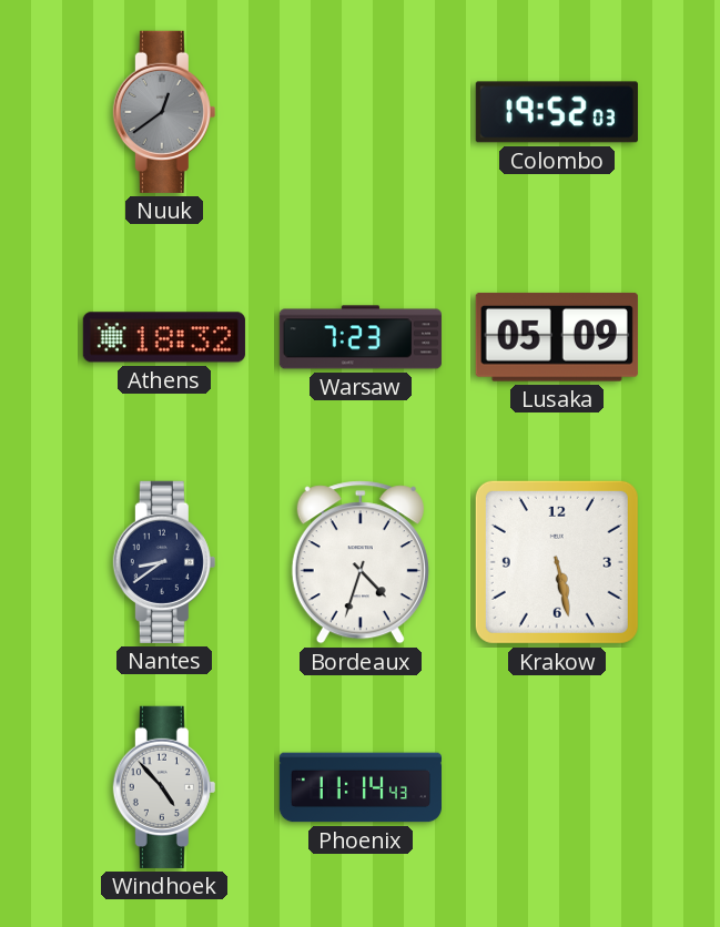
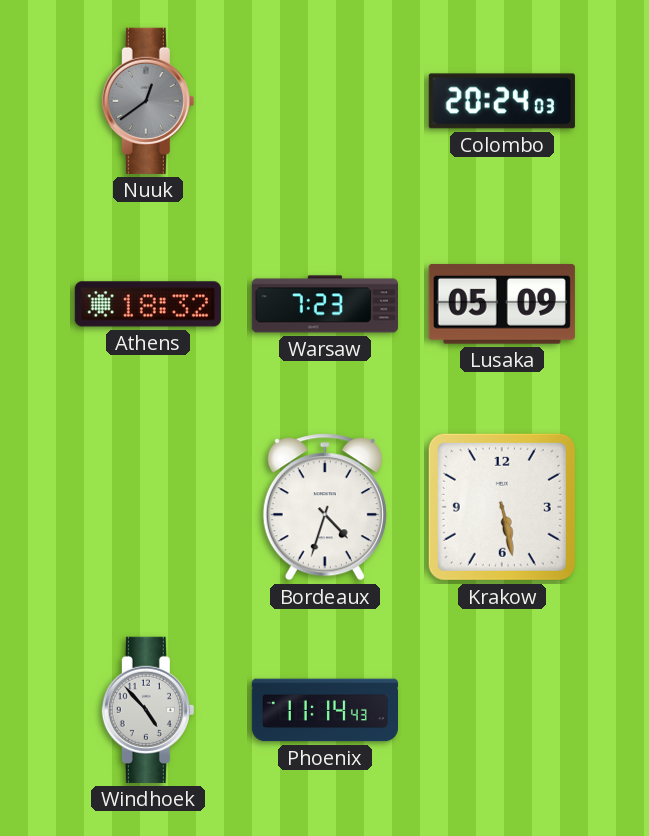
Colombo: 19:52 -> 20:24 (502, 101)
Nantes: 8:39 -> none (164, 562)
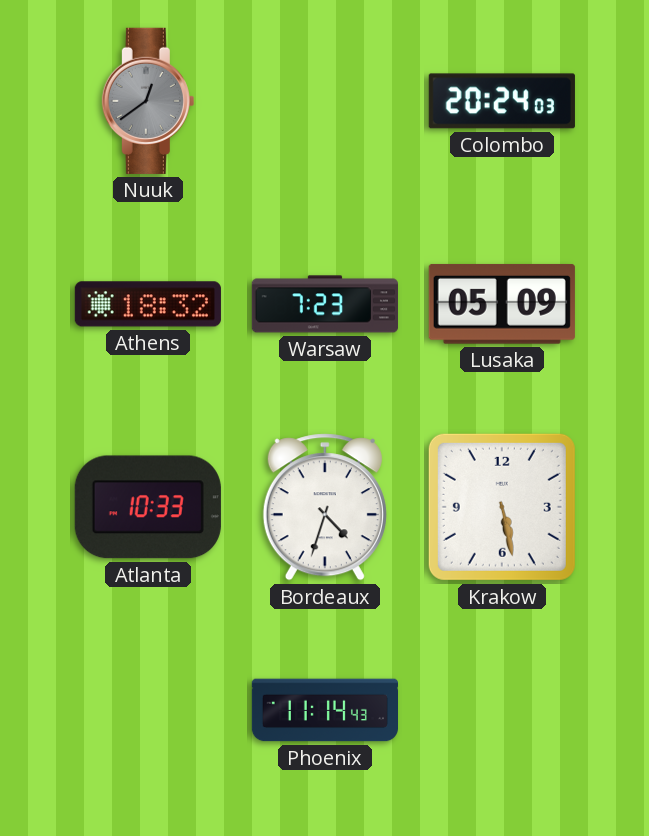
Atlanta: none -> 10:33 (148, 507)
Windhoek: 4:53 -> none (148, 710)
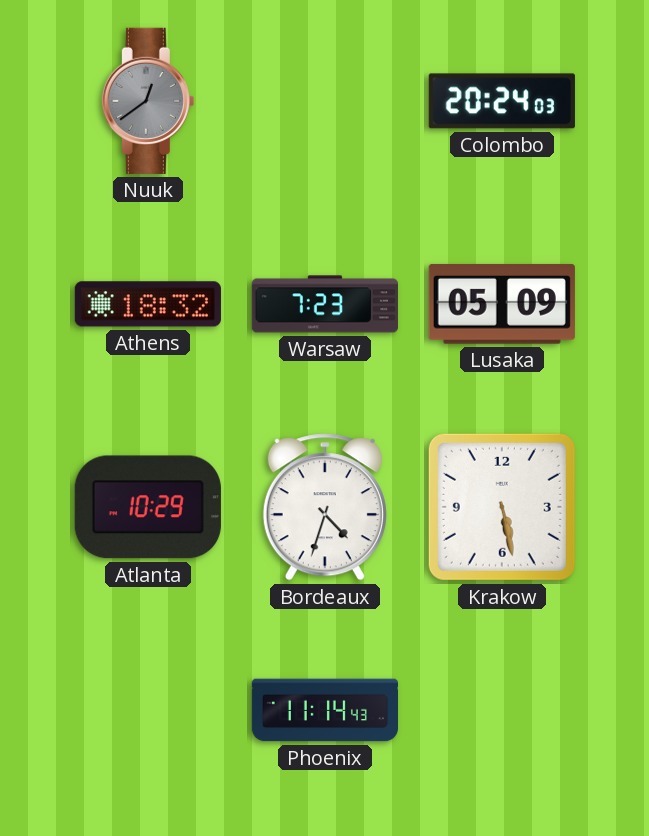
Atlanta: 10:33 -> 10:29 (148, 507)
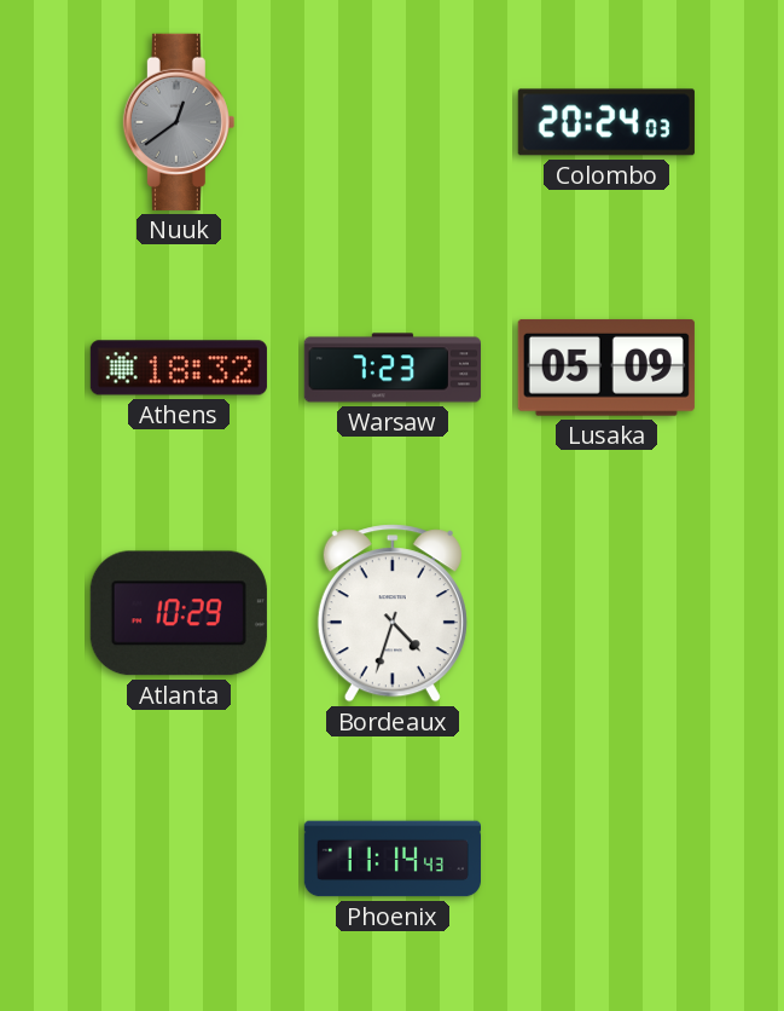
Krakow: 5:28 -> none (502, 507)
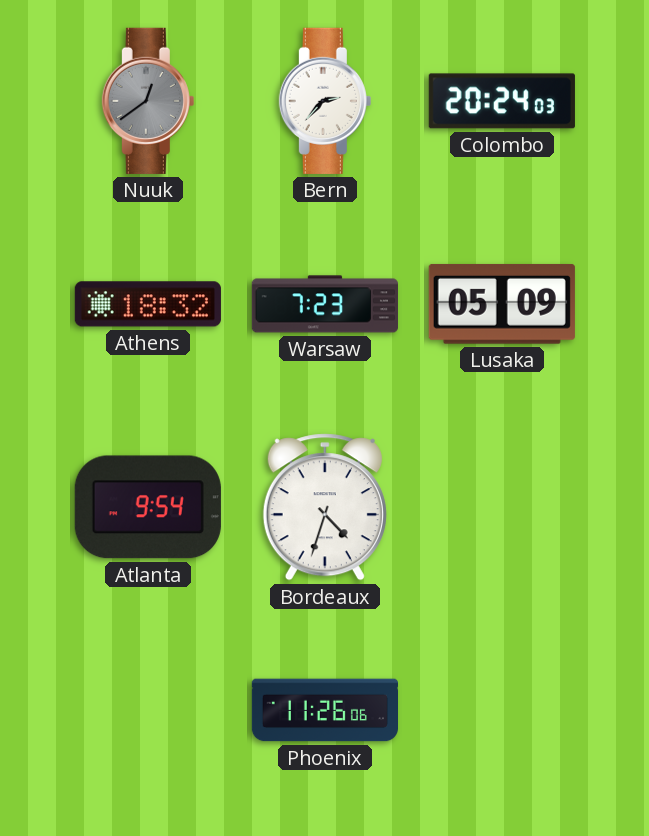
Bern: none -> 2:37 (325, 101)
Atlanta: 10:29 -> 9:54 (148, 507)
Phoenix: 11:14 -> 11:26 (324, 710)
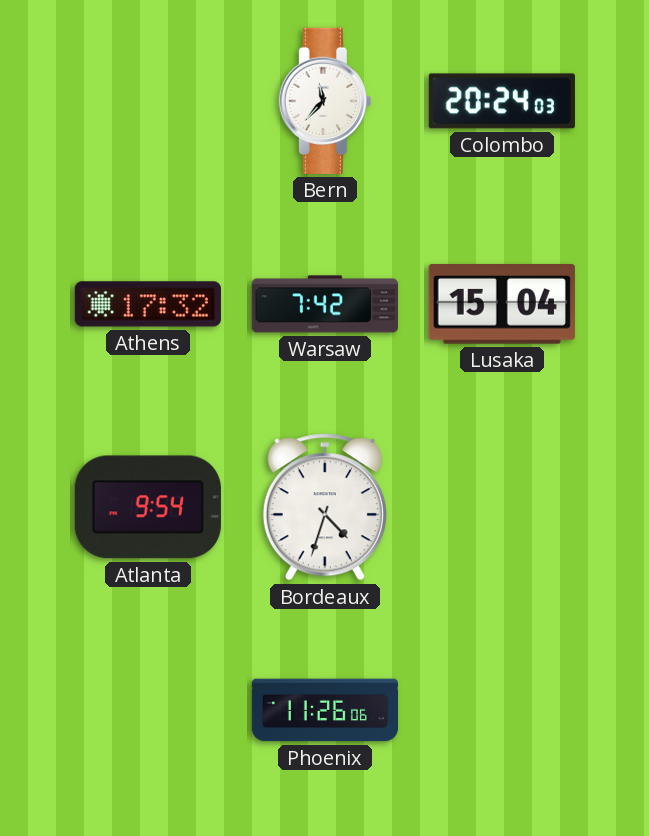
Nuuk: 12:39 -> none (148, 101)
Bern: 2:37 -> 11:37 (325, 101)
Athens: 18:32 -> 17:32 (148, 304)
Warsaw: 7:23 -> 7:42 (325, 304)
Lusaka: 05:09 -> 15:04 (502, 304)
